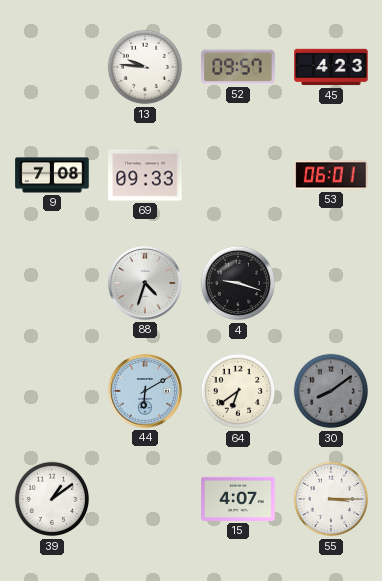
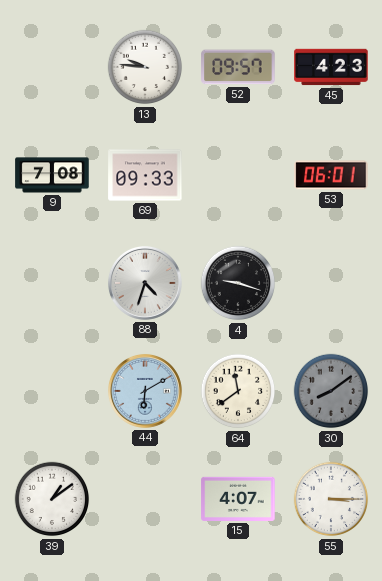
64: 6:39 -> 11:39 (238, 391)
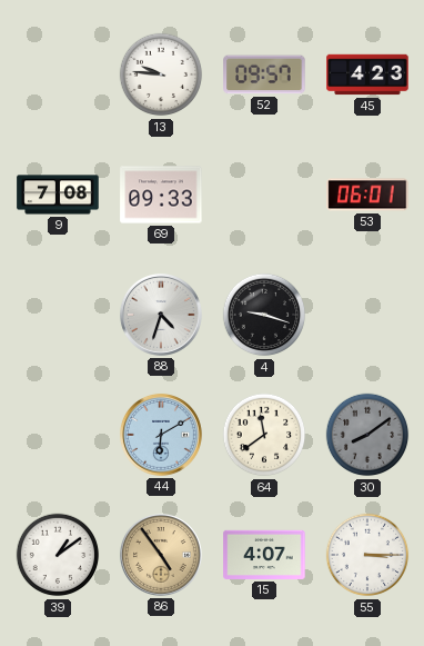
86: none -> 4:54 (161, 555)
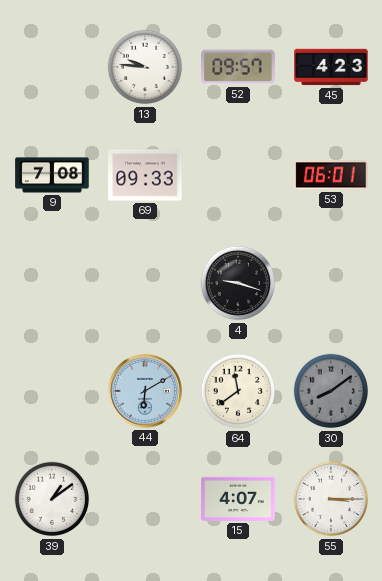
88: 4:33 -> none (161, 315)
86: 4:54 -> none (161, 555)
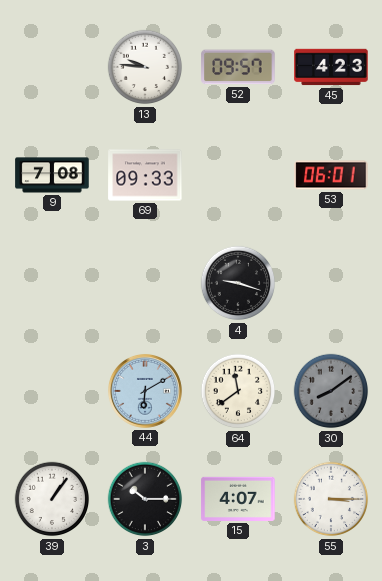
39: 1:09 -> 1:06 (52, 499)
3: none -> 10:15 (145, 499)
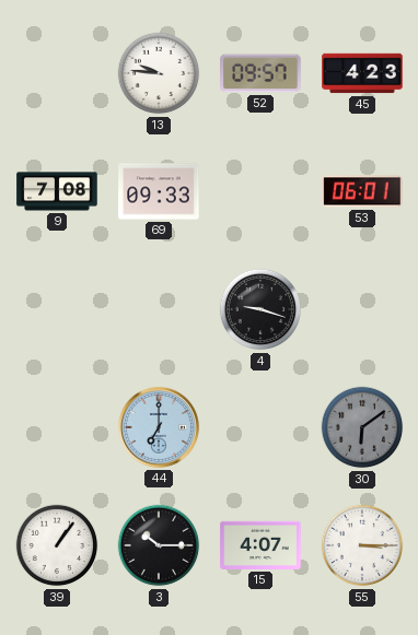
44: 6:10 -> 7:00 (159, 427)
64: 11:39 -> none (238, 391)
30: 8:09 -> 6:09 (362, 427)
